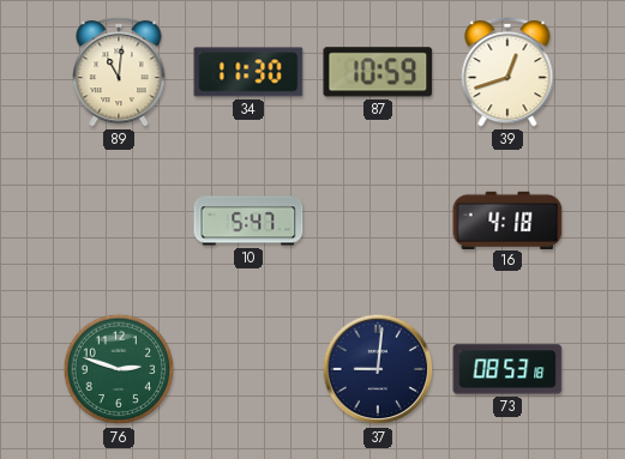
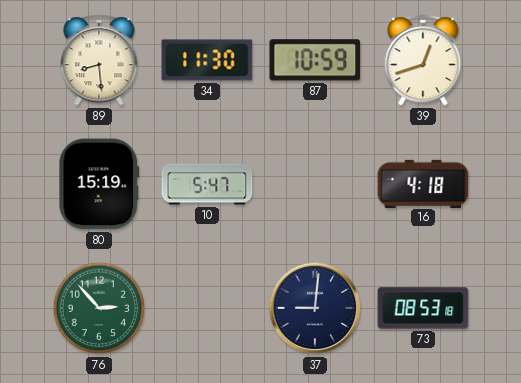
89: 11:01 -> 8:29 (99, 60)
80: none -> 15:19 (99, 184)
76: 2:48 -> 2:53 (99, 308)
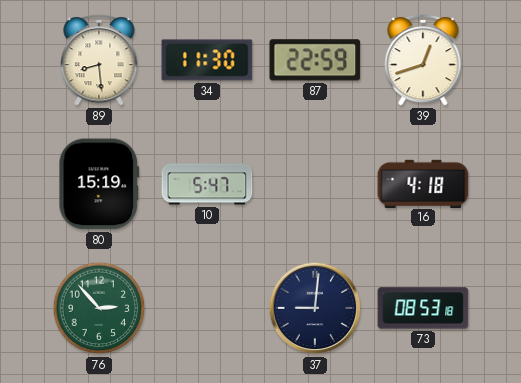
87: 10:59 -> 22:59 (315, 60)
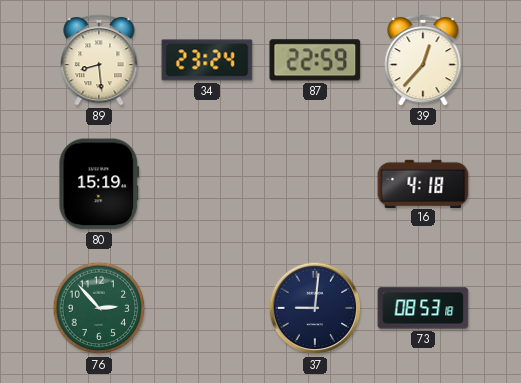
34: 11:30 -> 23:24 (207, 60)
39: 12:42 -> 12:37 (423, 60)
10: 5:47 -> none (207, 184)
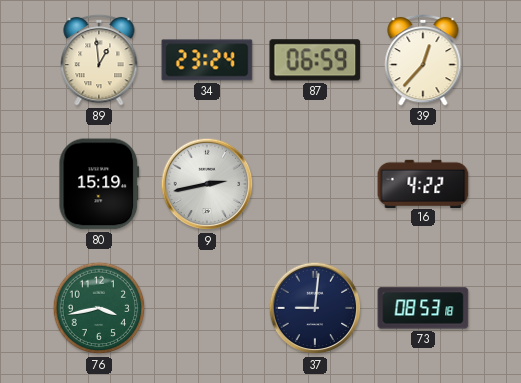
89: 8:29 -> 12:59 (99, 60)
87: 22:59 -> 06:59 (315, 60)
9: none -> 2:43 (207, 184)
16: 4:18 -> 4:22 (423, 183)
76: 2:53 -> 3:43 (99, 308)
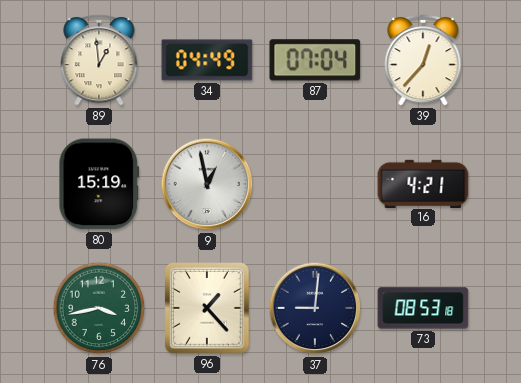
34: 23:24 -> 04:49 (207, 60)
87: 06:59 -> 07:04 (315, 60)
9: 2:43 -> 12:58 (207, 184)
16: 4:22 -> 4:21 (423, 183)
96: none -> 1:23 (208, 309)
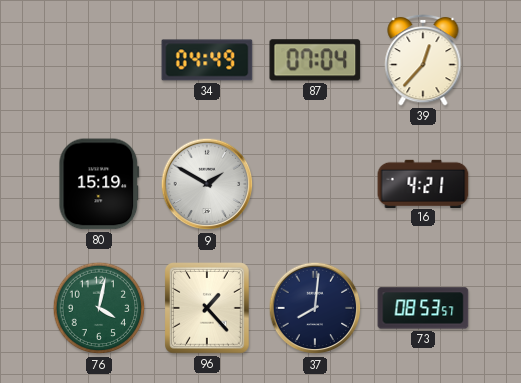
89: 12:59 -> none (99, 60)
9: 12:58 -> 1:50 (207, 184)
76: 3:43 -> 4:02 (99, 308)
37: 9:01 -> 8:01 (315, 308)
73: 08:53:18 -> 08:53:57 (423, 308)
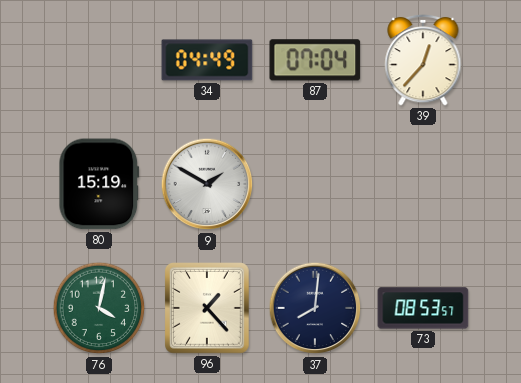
16: 4:21 -> none (423, 183)
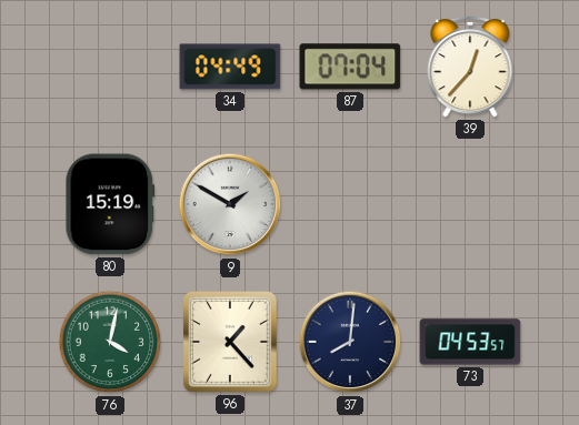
73: 08:53 -> 04:53 (470, 342)
